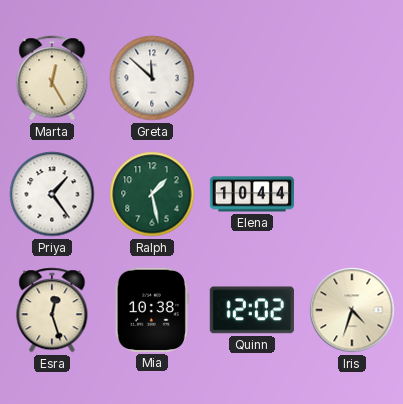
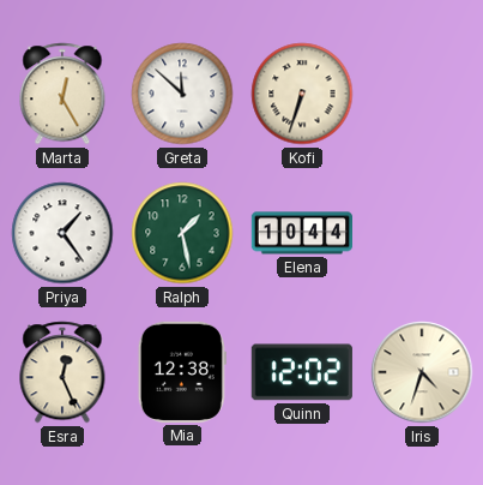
Kofi: none -> 6:33 (302, 94)
Esra: 12:27 -> 12:26 (62, 372)
Mia: 10:38 -> 12:38 (182, 372)
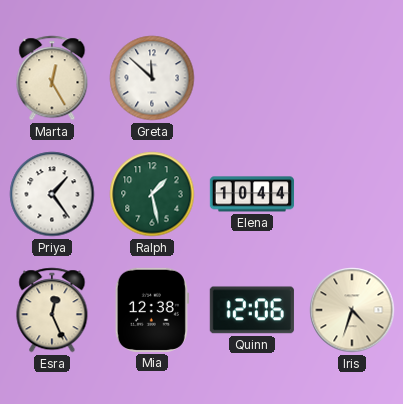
Kofi: 6:33 -> none (302, 94)
Quinn: 12:02 -> 12:06 (252, 310)
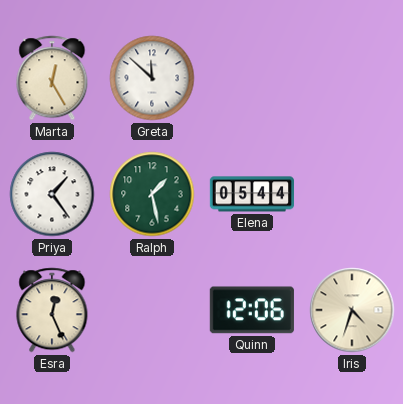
Elena: 10:44 -> 05:44 (251, 194)
Mia: 12:38 -> none (152, 310)
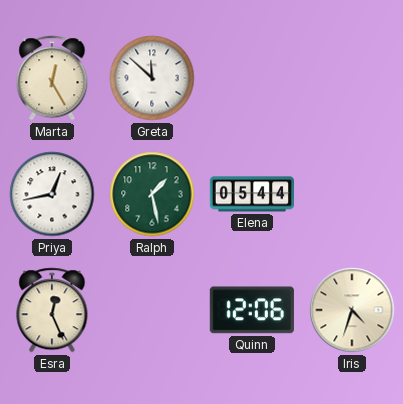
Priya: 1:24 -> 12:43 (52, 194)
